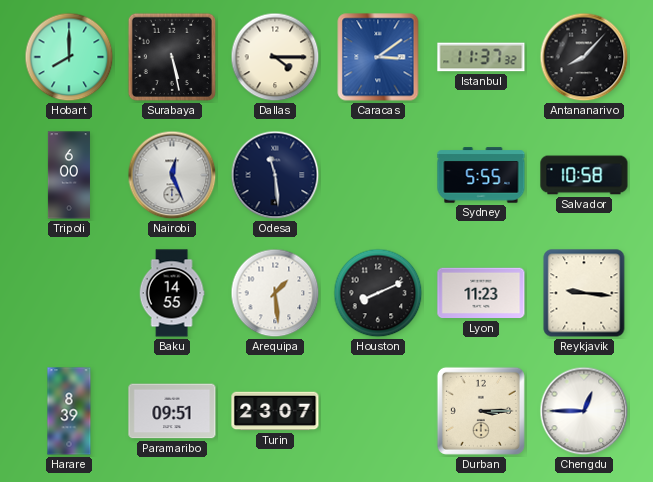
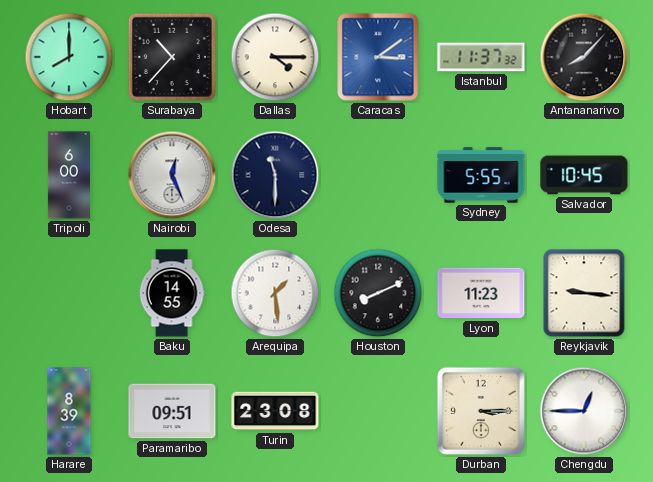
Surabaya: 5:28 -> 10:37 (172, 57)
Odesa: 11:29 -> 11:30 (275, 175)
Salvador: 10:58 -> 10:45 (584, 175)
Turin: 23:07 -> 23:08 (275, 411)
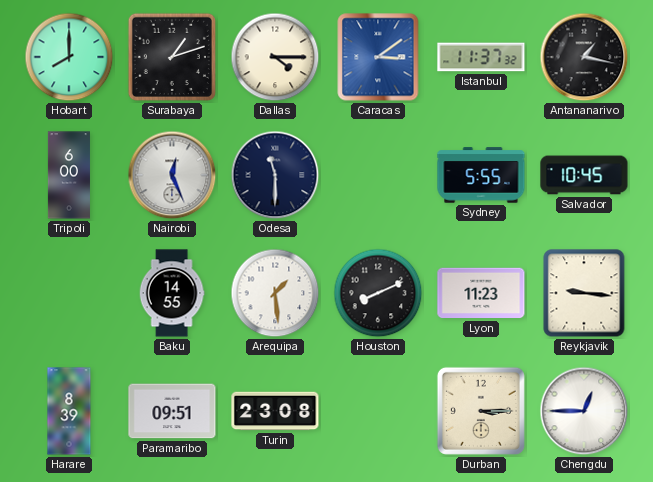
Surabaya: 10:37 -> 1:12 (172, 57)
Antananarivo: 8:07 -> 1:17 (584, 57)
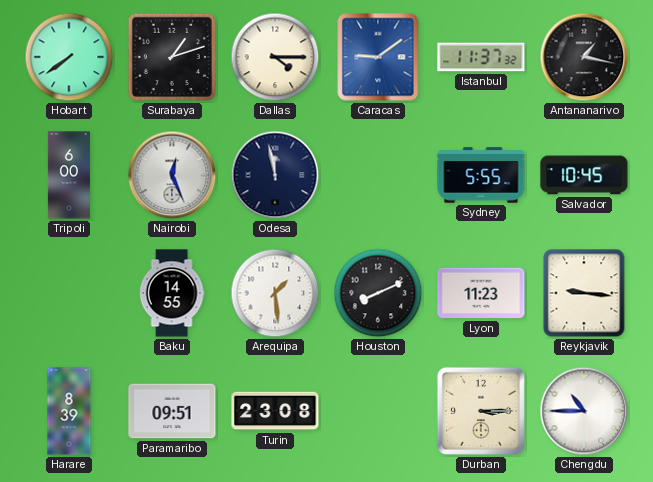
Hobart: 8:00 -> 7:39 (69, 57)
Caracas: 3:09 -> 9:09 (378, 57)
Odesa: 11:30 -> 11:58 (275, 175)
Chengdu: 12:45 -> 10:45 (584, 411)
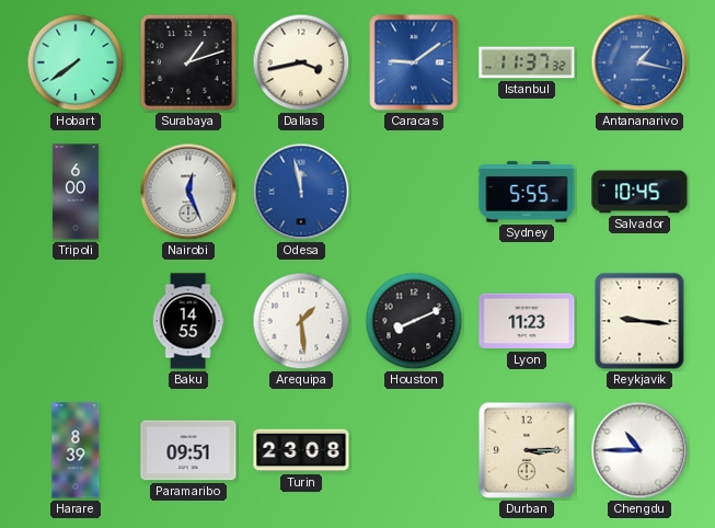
Dallas: 4:15 -> 3:43 (301, 62)
Antananarivo dial: black -> blue (639, 62)
Odesa dial: navy -> blue (301, 192)
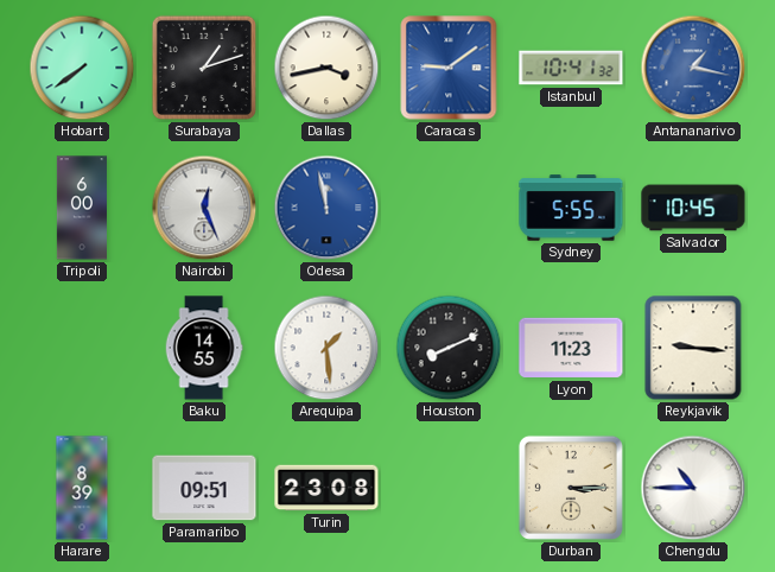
Istanbul: 11:37 -> 10:41 (571, 68)
